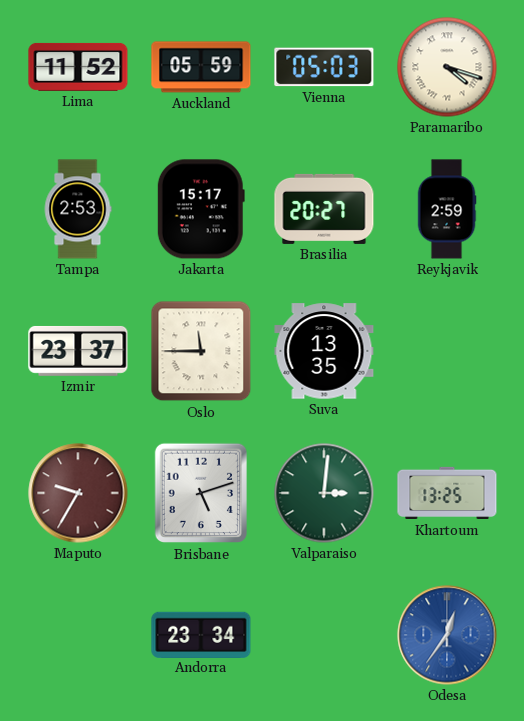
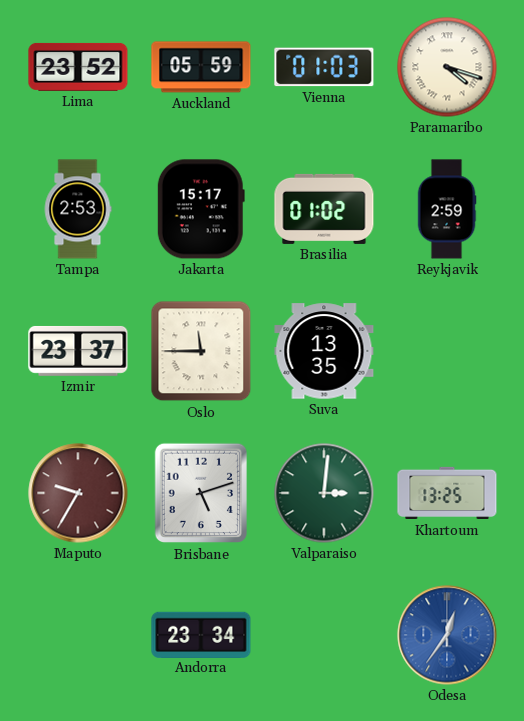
Lima: 11:52 -> 23:52 (78, 67)
Vienna: 05:03 -> 01:03 (324, 67)
Brasilia: 20:27 -> 01:02 (324, 209)
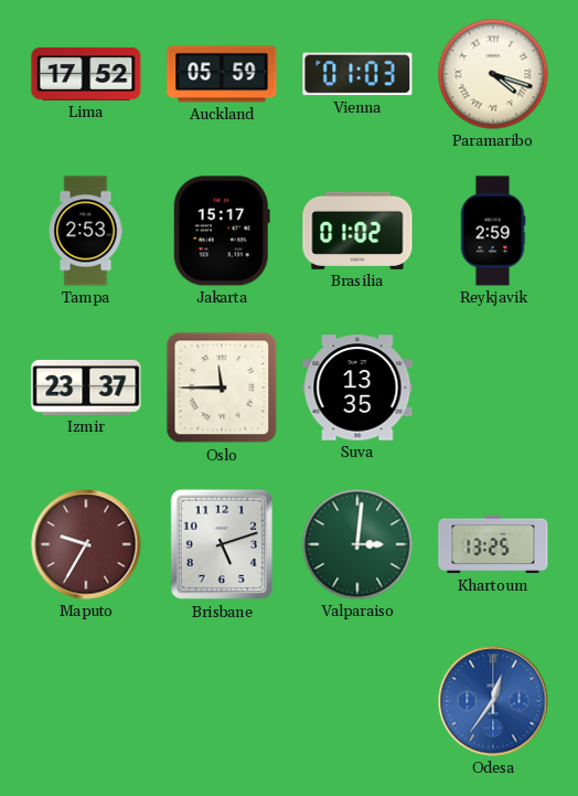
Lima: 23:52 -> 17:52 (86, 74)
Andorra: 23:34 -> none (201, 634)
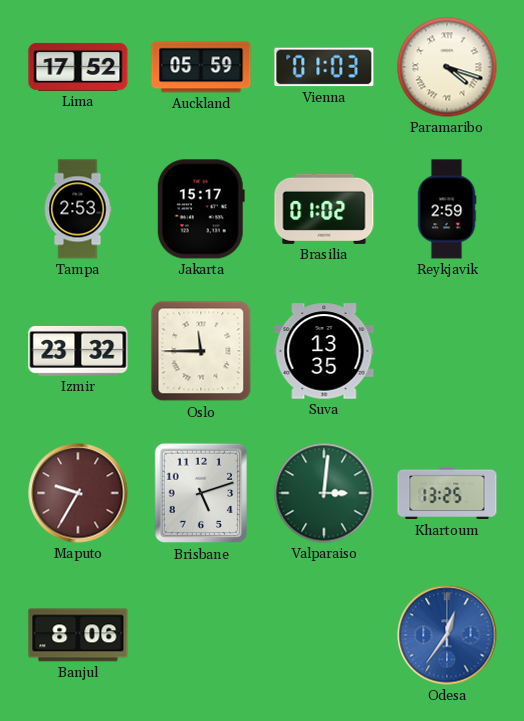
Izmir: 23:37 -> 23:32 (78, 351)
Banjul: none -> 8:06 (78, 635)
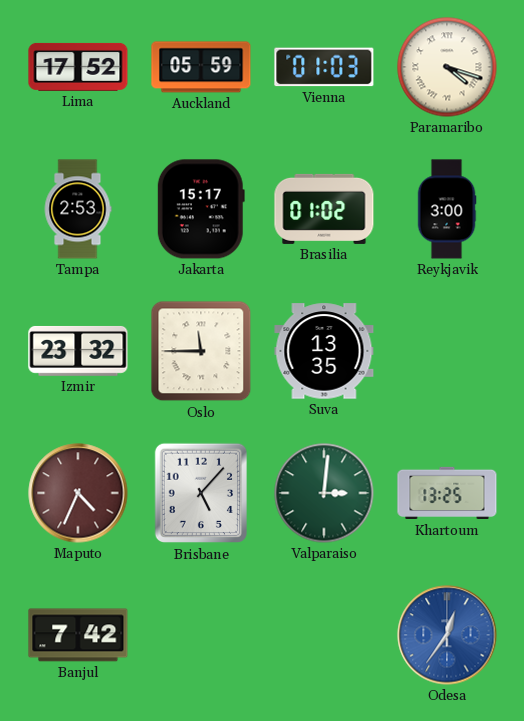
Reykjavik: 2:59 -> 3:00 (447, 209)
Maputo: 9:35 -> 4:34 (78, 493)
Brisbane: 5:12 -> 5:07 (200, 493)
Banjul: 8:06 -> 7:42 (78, 635)
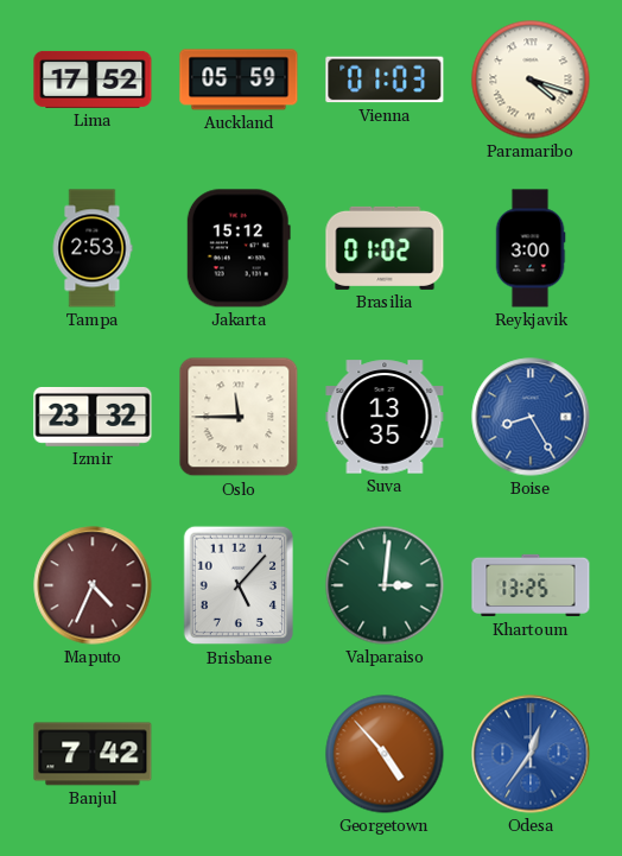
Jakarta: 15:17 -> 15:12 (239, 248)
Boise: none -> 8:25 (531, 417)
Georgetown: none -> 4:53 (385, 754)
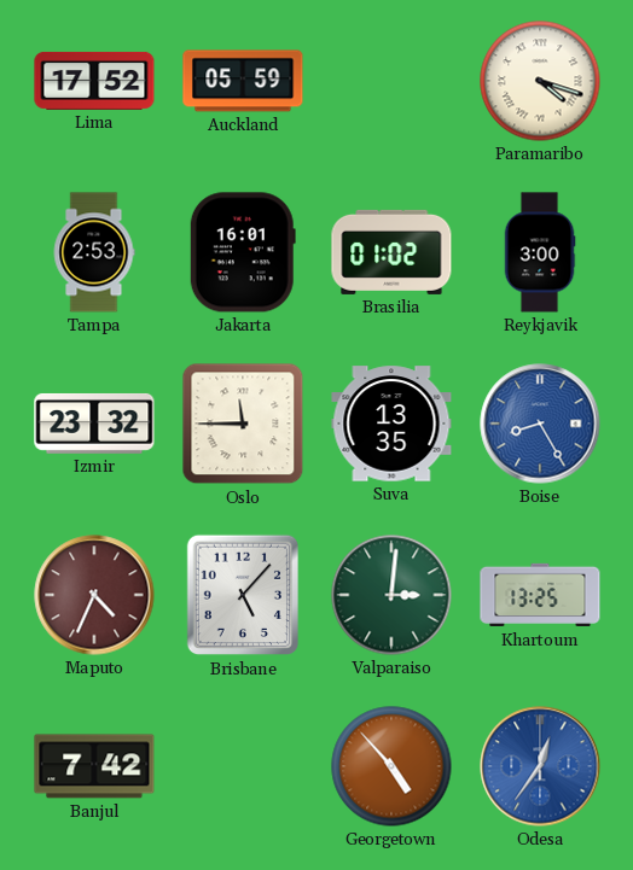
Vienna: 01:03 -> none (385, 80)
Jakarta: 15:12 -> 16:01 (243, 252)
